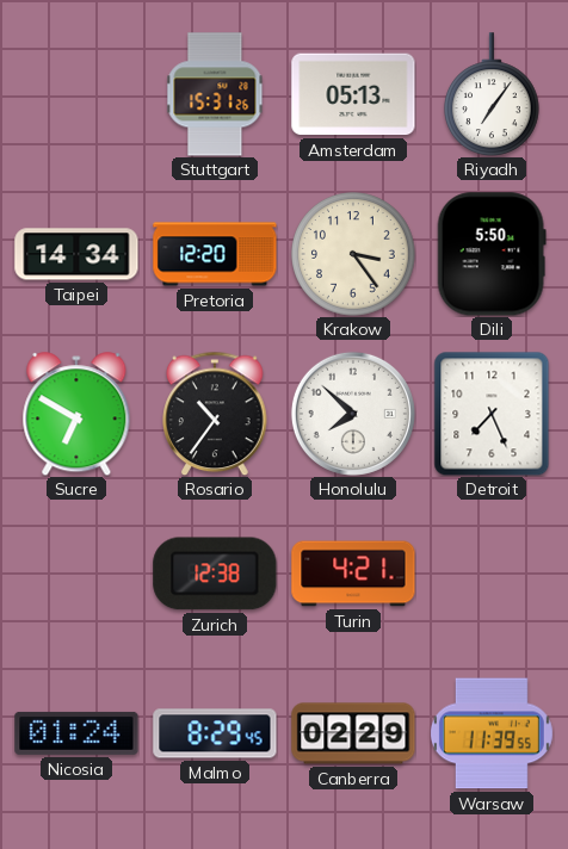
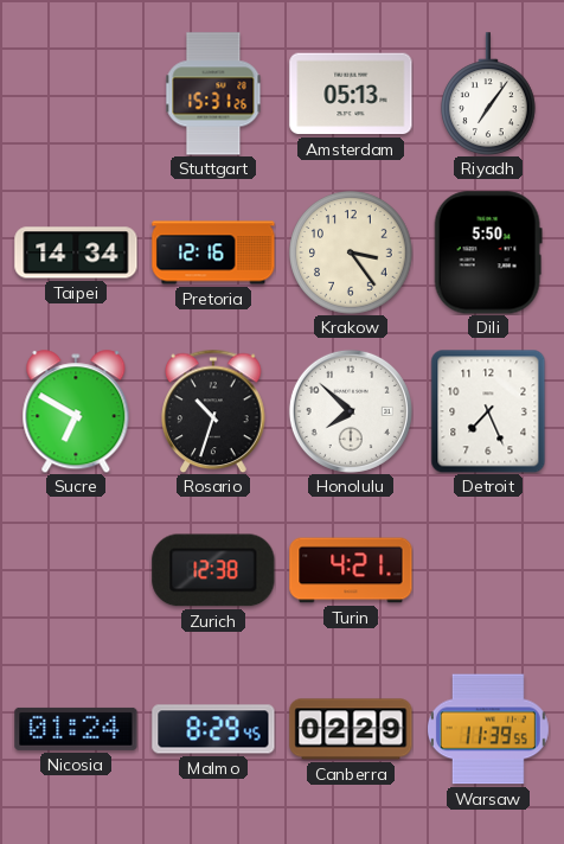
Pretoria: 12:20 -> 12:16 (213, 252)
Rosario: 10:36 -> 10:33 (213, 411)
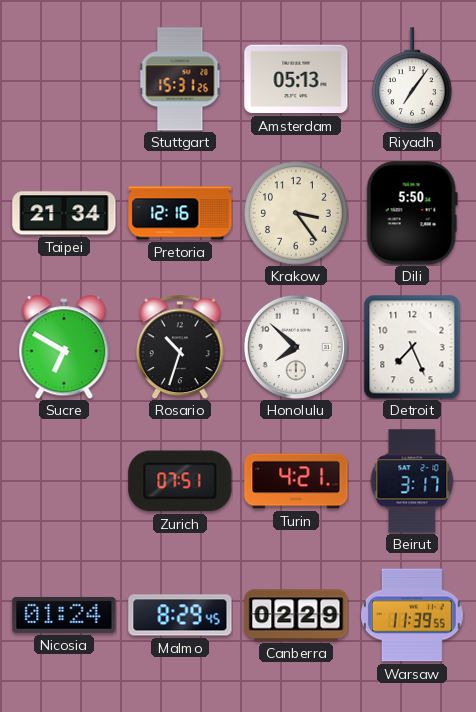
Taipei: 14:34 -> 21:34 (64, 213)
Zurich: 12:38 -> 07:51 (180, 481)
Beirut: none -> 3:17 (412, 481)
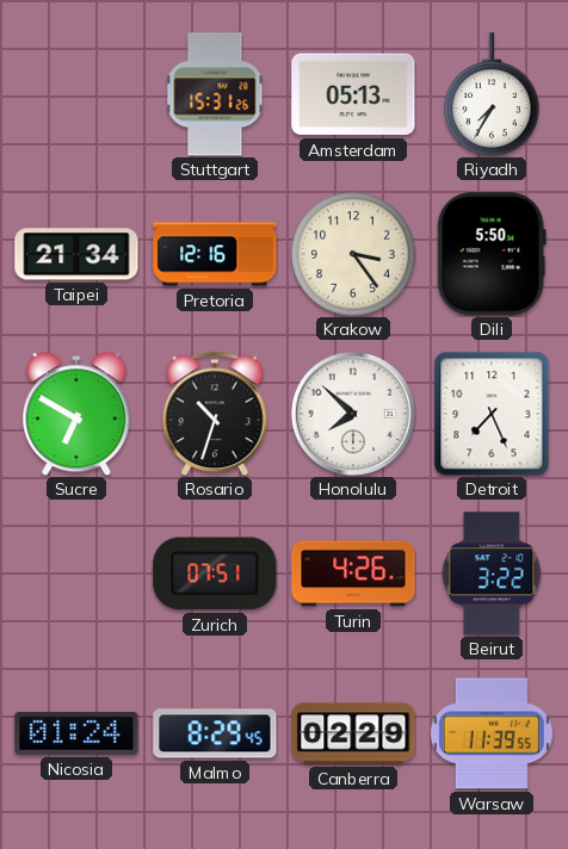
Riyadh: 7:06 -> 7:35 (493, 94)
Turin: 4:21 -> 4:26 (353, 574)
Beirut: 3:17 -> 3:22 (492, 574)
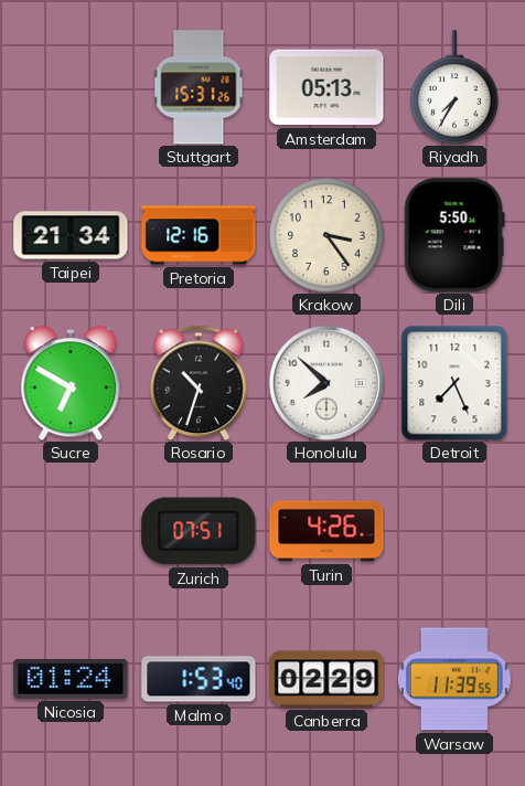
Beirut: 3:22 -> none (492, 574)
Malmo: 8:29 -> 1:53 (199, 679)
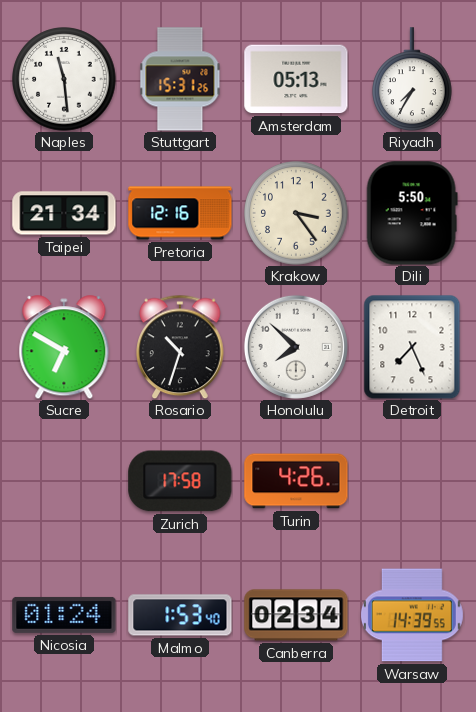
Naples: none -> 11:29 (64, 79)
Zurich: 07:51 -> 17:58 (180, 481)
Canberra: 02:29 -> 02:34 (296, 615)
Warsaw: 11:39 -> 14:39 (412, 615)
